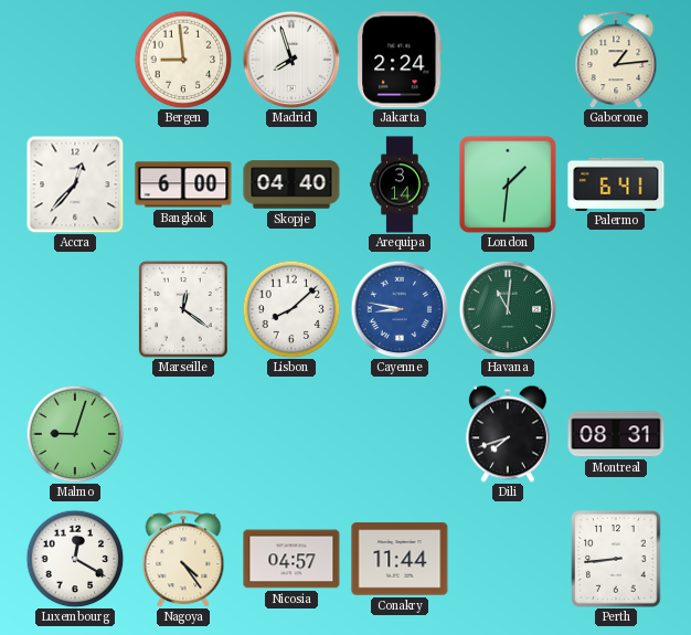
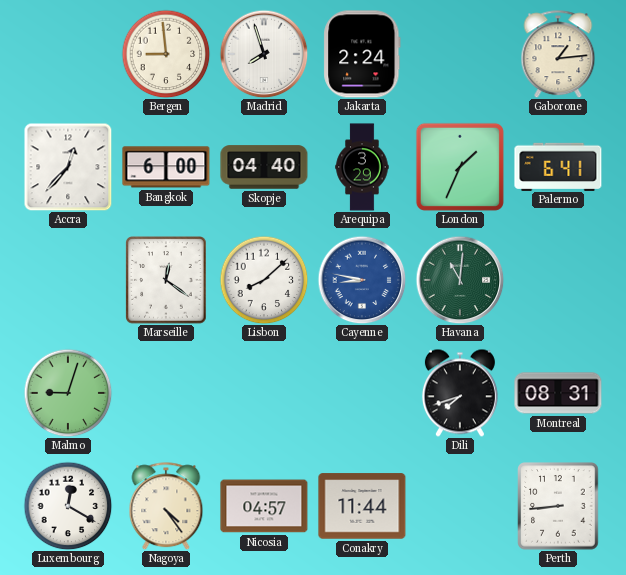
Arequipa: 3:14 -> 3:29 (362, 167)
London: 1:31 -> 1:34 (460, 167)
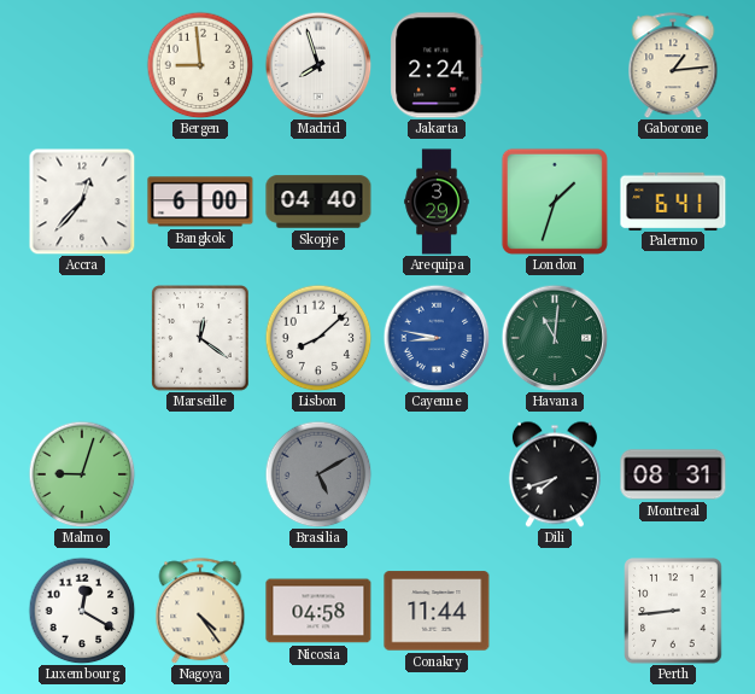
London: 1:34 -> 1:33 (555, 202)
Brasilia: none -> 5:10 (318, 474)
Nicosia: 04:57 -> 04:58 (318, 611)
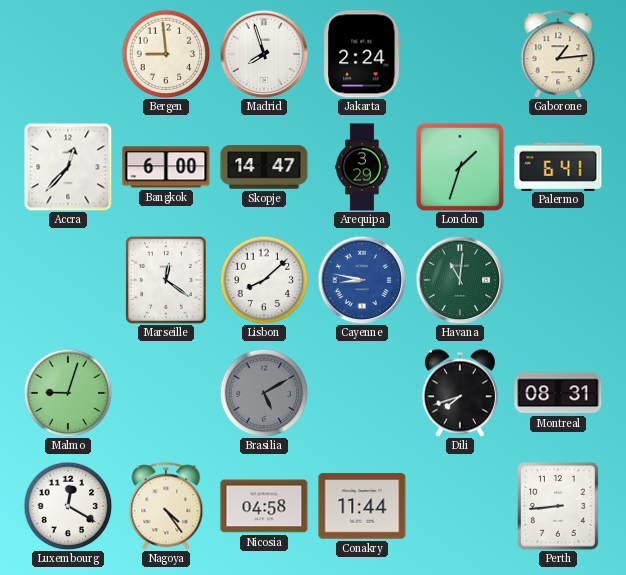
Skopje: 04:40 -> 14:47 (264, 167)
